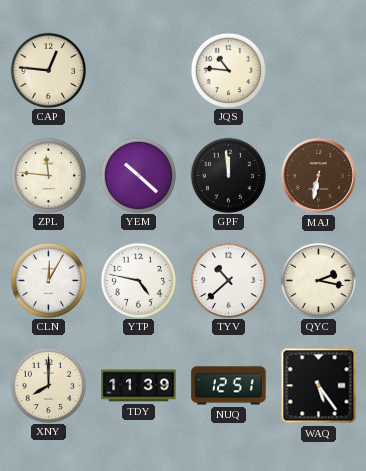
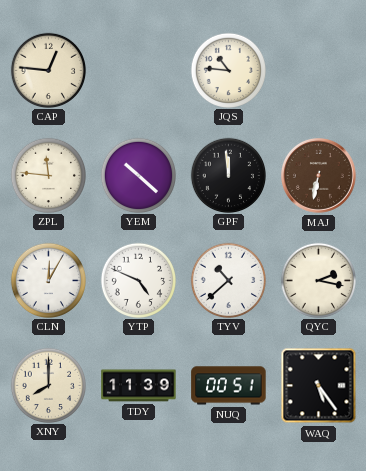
YTP: 4:47 -> 4:49 (138, 280)
NUQ: 12:51 -> 00:51 (229, 386)
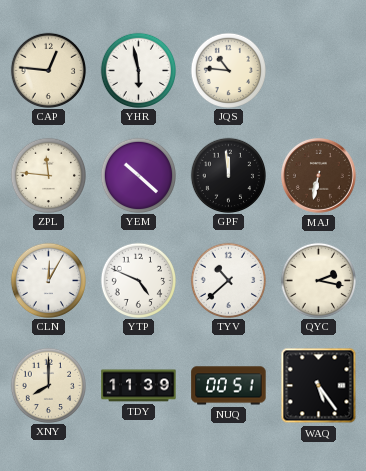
YHR: none -> 5:58 (138, 70)
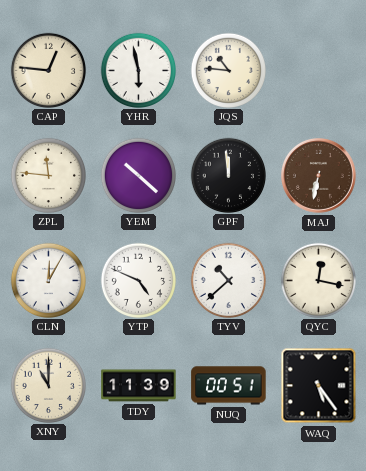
QYC: 2:17 -> 12:17 (318, 280)
XNY: 8:00 -> 11:00 (48, 385)
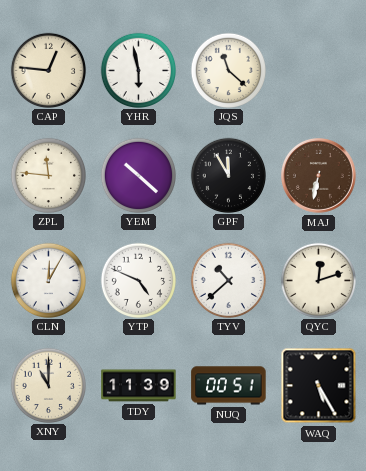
JQS: 10:46 -> 11:22 (228, 70)
GPF: 11:59 -> 11:55 (228, 175)
QYC: 12:17 -> 12:12 (318, 280)
WAQ: 5:24 -> 5:25 (319, 386)
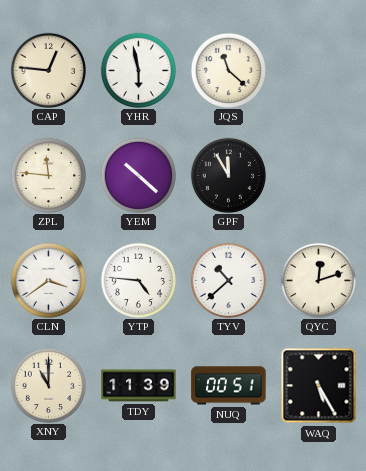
MAJ: 6:32 -> none (319, 176)
CLN: 12:05 -> 3:39 (48, 280)
YTP: 4:49 -> 4:46 (138, 280)
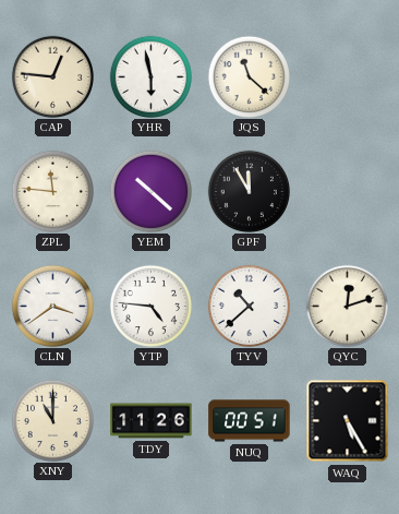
TDY: 11:39 -> 11:26 (152, 421)
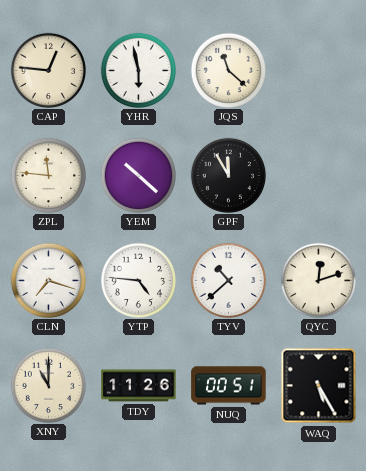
CLN: 3:39 -> 7:18 (48, 280)
